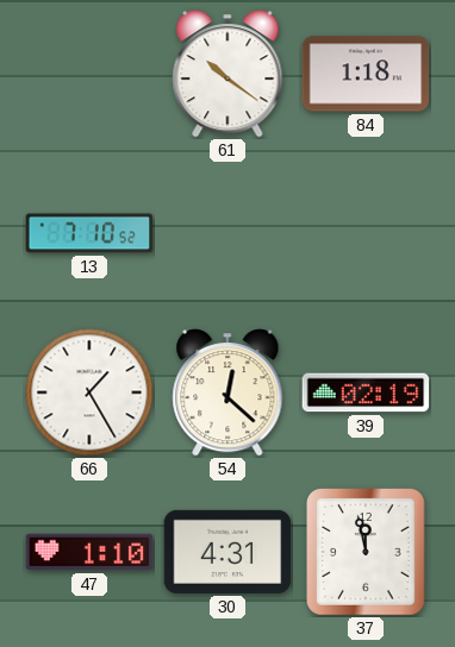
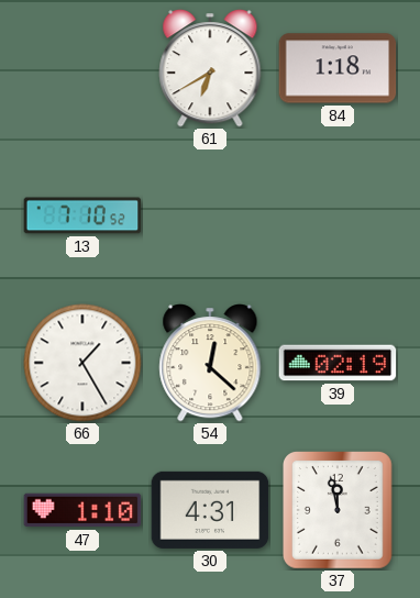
61: 10:21 -> 6:40 (210, 68)
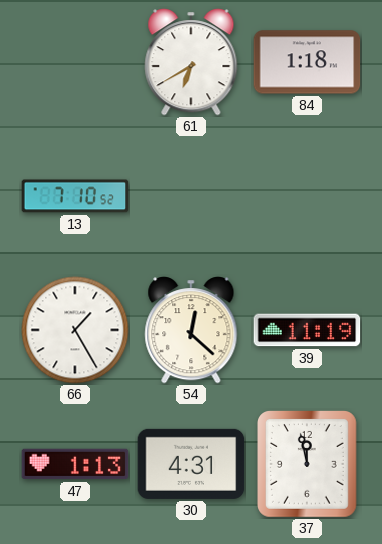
39: 02:19 -> 11:19 (307, 330)
47: 1:10 -> 1:13 (75, 464)
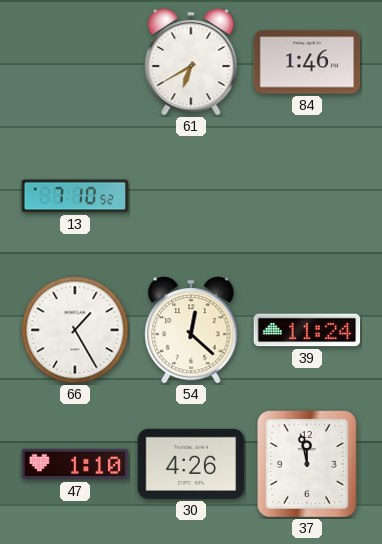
84: 1:18 -> 1:46 (307, 62)
39: 11:19 -> 11:24 (307, 330)
47: 1:13 -> 1:10 (75, 464)
30: 4:31 -> 4:26 (191, 464)
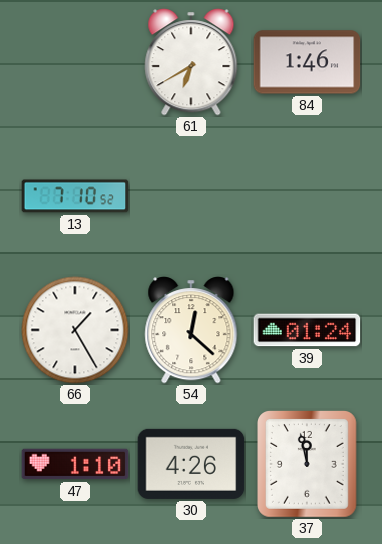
39: 11:24 -> 01:24 (307, 330)
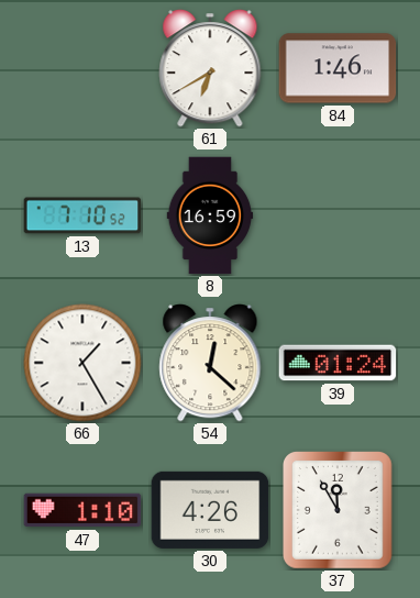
8: none -> 16:59 (210, 215)
37: 11:58 -> 11:55 (339, 511)
